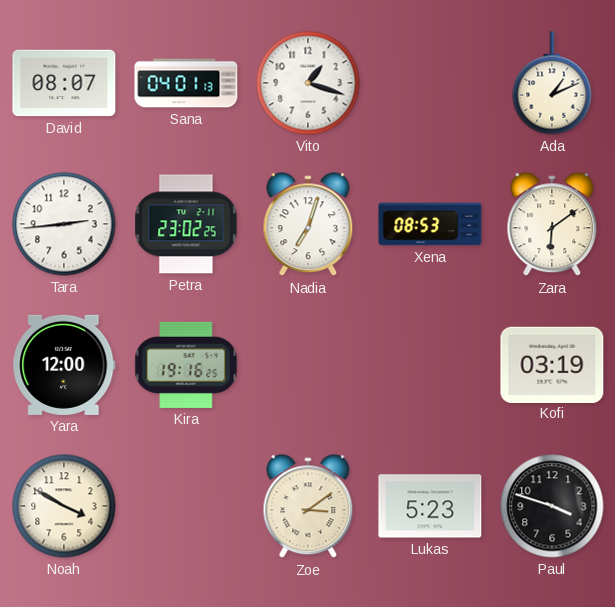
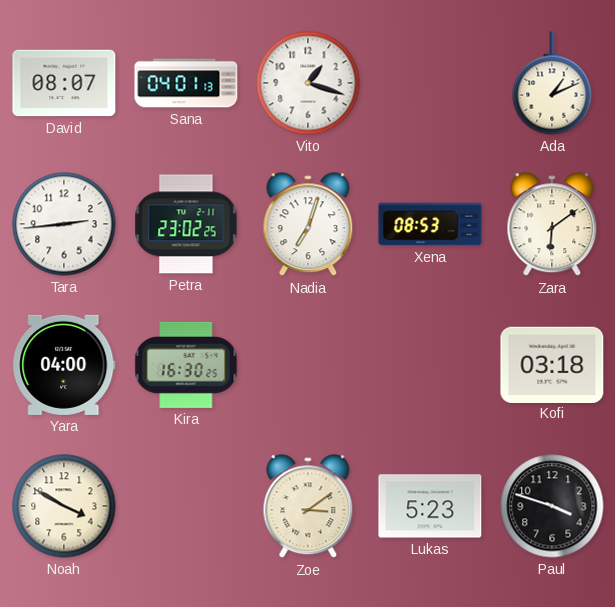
Yara: 12:00 -> 04:00 (64, 365)
Kira: 19:16 -> 16:30 (186, 365)
Kofi: 03:19 -> 03:18 (552, 364)
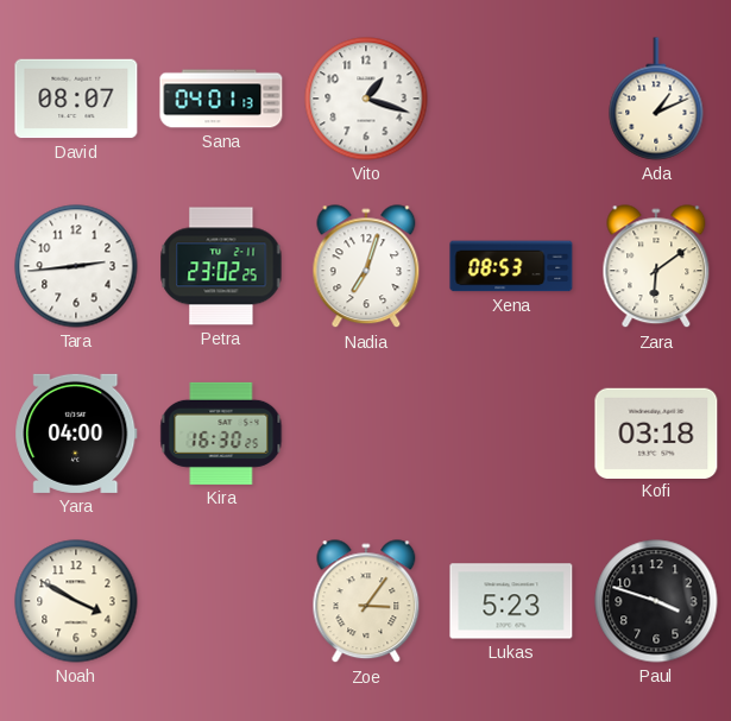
Zoe: 3:09 -> 3:06 (366, 602)
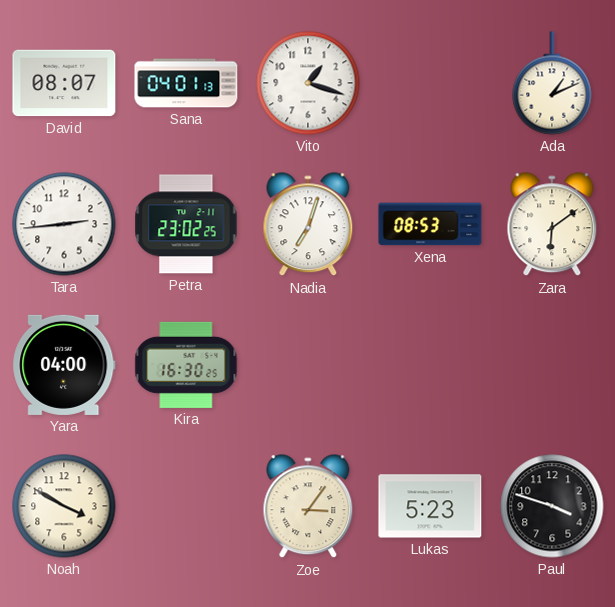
Kofi: 03:18 -> none (656, 432)
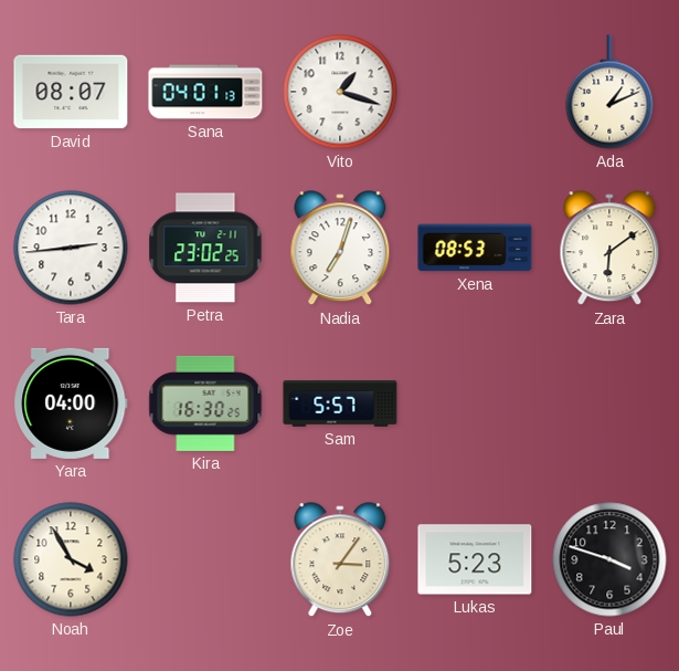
Sam: none -> 5:57 (340, 405)
Noah: 3:50 -> 3:55 (71, 559)
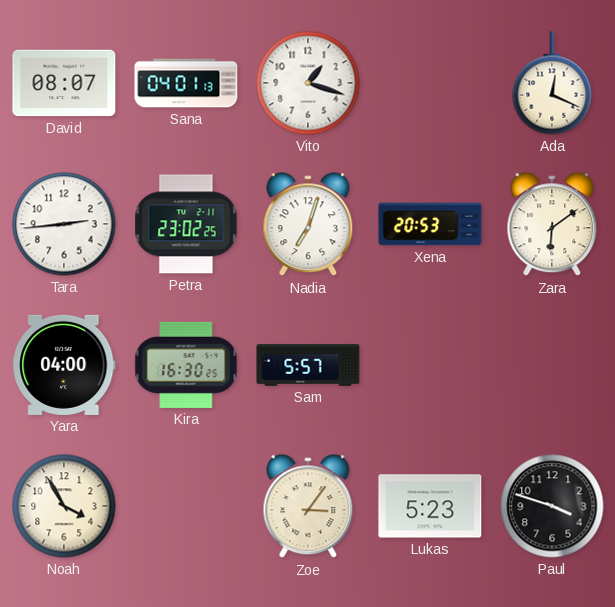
Ada: 1:11 -> 12:19 (552, 83)
Xena: 08:53 -> 20:53 (430, 224)
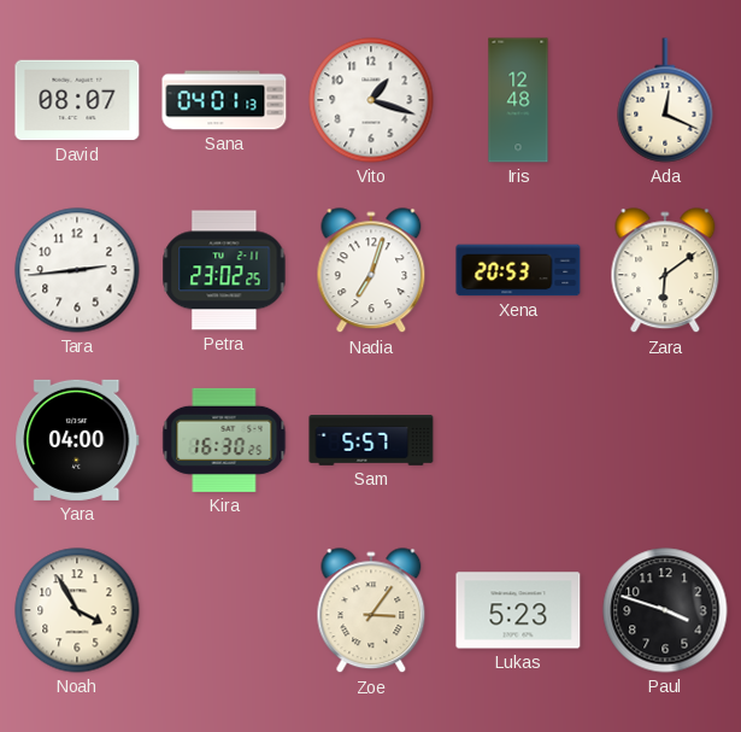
Iris: none -> 12:48 (518, 100)
